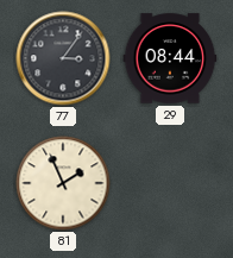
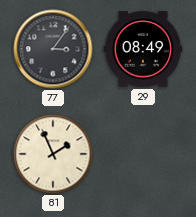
29: 08:44 -> 08:49 (143, 49)
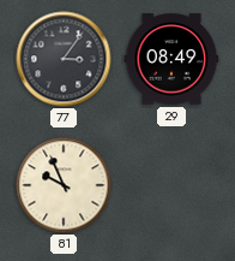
81: 1:56 -> 9:56 (64, 185)
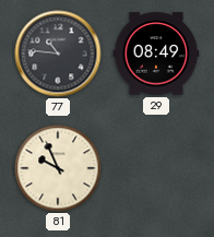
77: 3:06 -> 10:46 (58, 54)
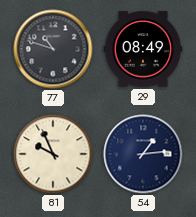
77: 10:46 -> 10:48 (53, 49)
54: none -> 1:14 (143, 154)
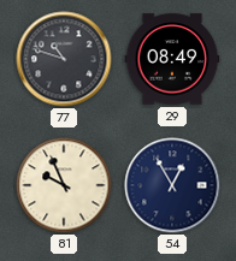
54: 1:14 -> 12:55 (172, 185)
